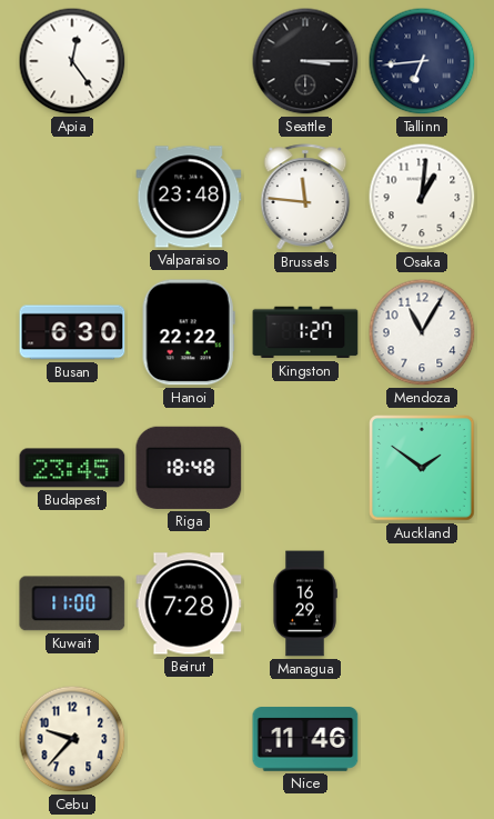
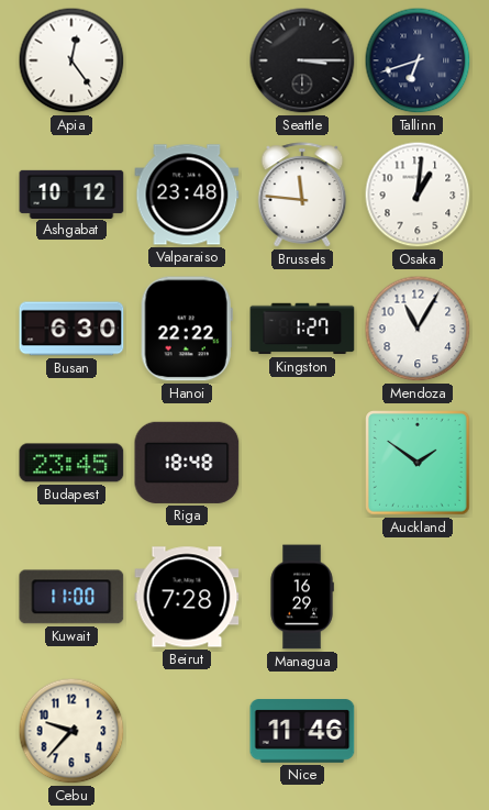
Tallinn: 6:44 -> 6:42 (418, 60)
Ashgabat: none -> 10:12 (71, 193)
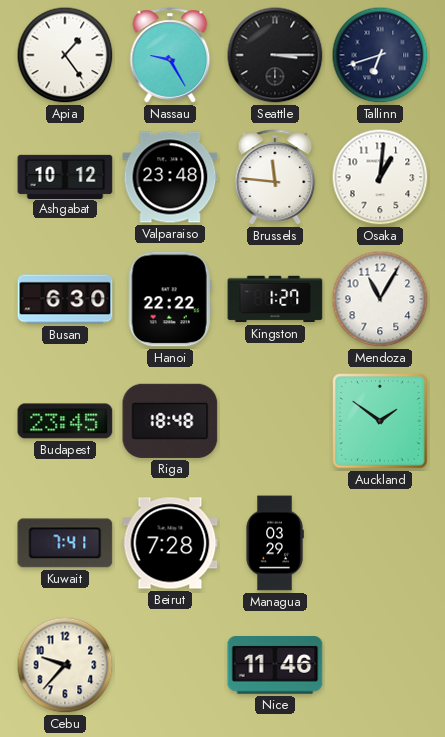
Apia: 12:24 -> 1:24 (65, 55)
Nassau: none -> 9:25 (170, 55)
Kuwait: 11:00 -> 7:41 (65, 543)
Managua: 16:29 -> 03:29 (275, 543)
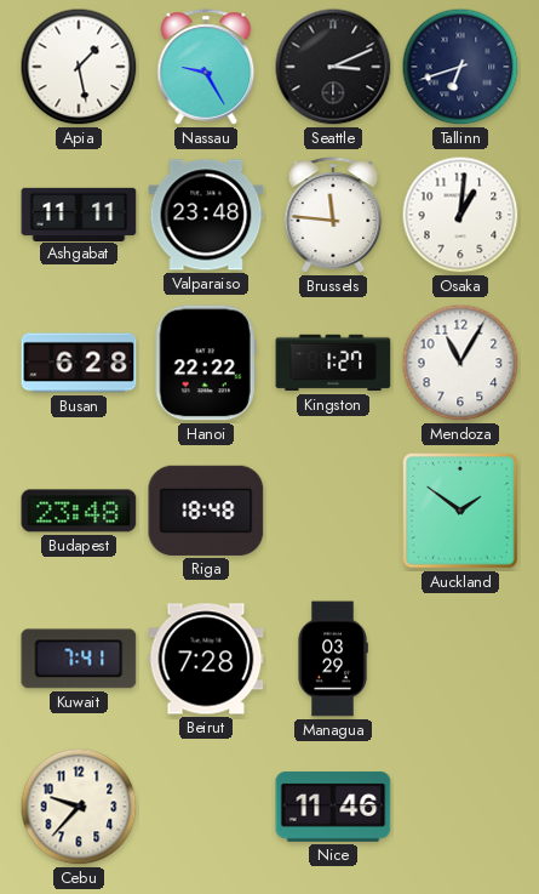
Apia: 1:24 -> 1:28 (79, 67)
Seattle: 3:15 -> 3:11 (333, 67)
Ashgabat: 10:12 -> 11:11 (79, 213)
Busan: 6:30 -> 6:28 (79, 363)
Budapest: 23:45 -> 23:48 (79, 511)
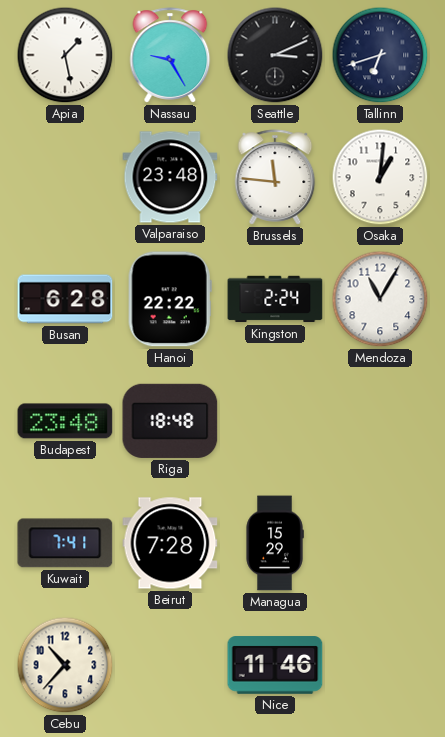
Ashgabat: 11:11 -> none (79, 213)
Kingston: 1:27 -> 2:24 (275, 299)
Auckland: 1:51 -> none (460, 511)
Managua: 03:29 -> 15:29 (275, 543)
Cebu: 9:37 -> 10:37 (65, 665)
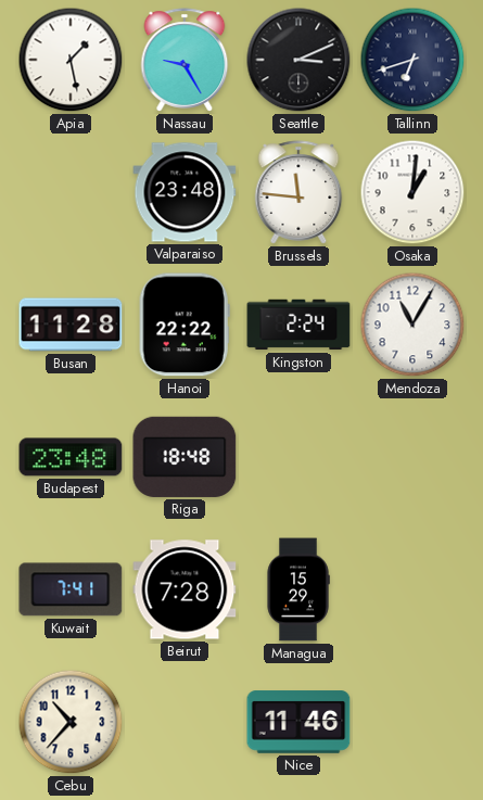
Busan: 6:28 -> 11:28 (71, 325)
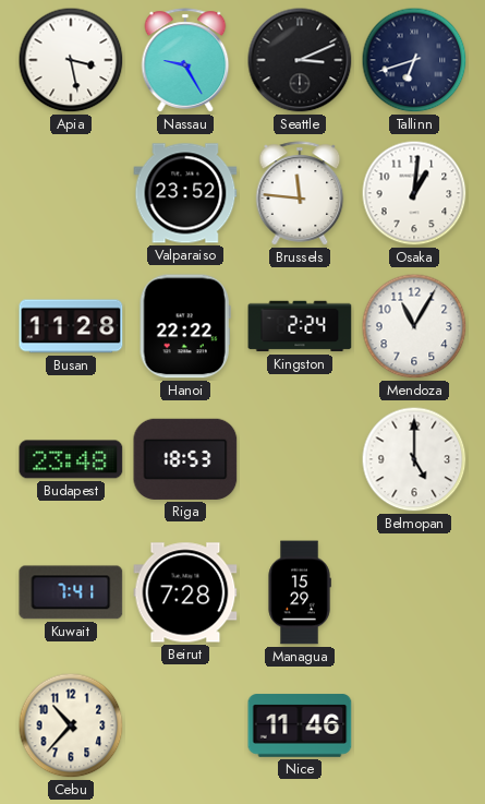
Apia: 1:28 -> 3:28 (71, 60)
Valparaiso: 23:48 -> 23:52 (185, 193)
Riga: 18:48 -> 18:53 (185, 459)
Belmopan: none -> 5:00 (414, 459)
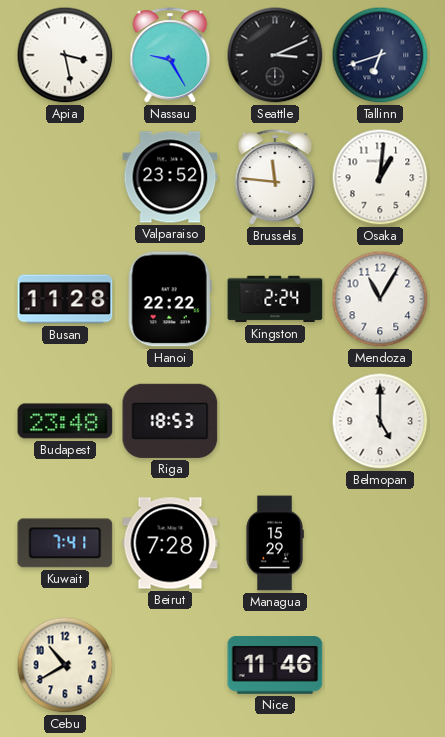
Cebu: 10:37 -> 10:40 (65, 665)
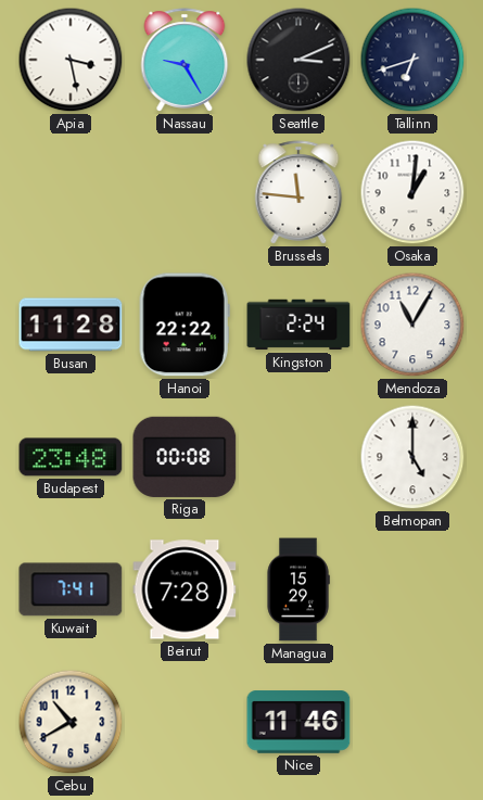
Valparaiso: 23:52 -> none (170, 177)
Riga: 18:53 -> 00:08 (185, 457)
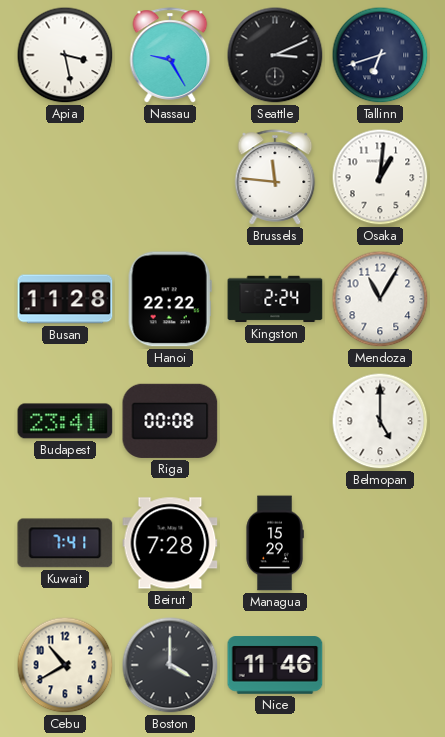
Budapest: 23:48 -> 23:41 (65, 421)
Boston: none -> 4:00 (170, 665)
